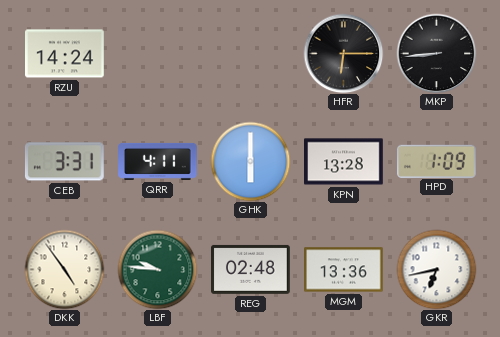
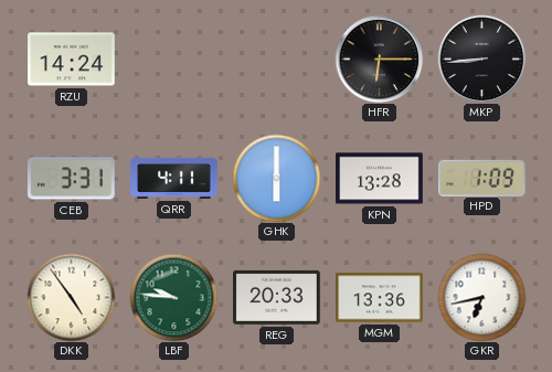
REG: 02:48 -> 20:33 (277, 297)
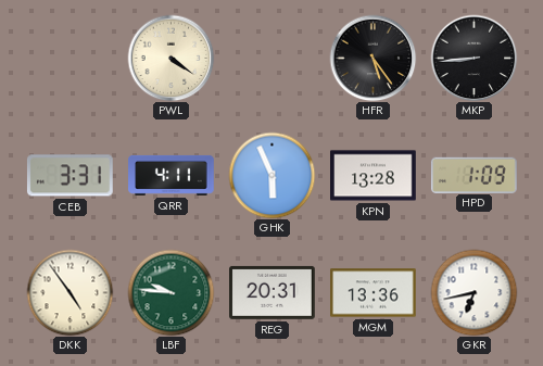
RZU: 14:24 -> none (72, 60)
PWL: none -> 4:21 (171, 58)
HFR: 6:15 -> 5:24 (372, 58)
GHK: 6:00 -> 5:56 (271, 175)
REG: 20:33 -> 20:31 (273, 292)
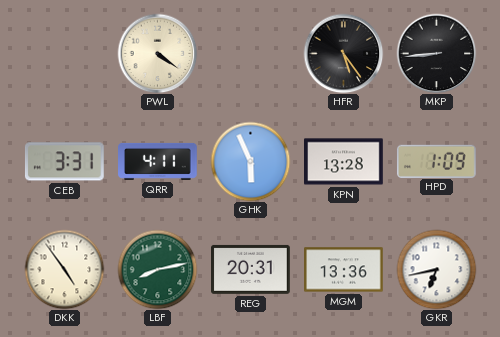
LBF: 9:46 -> 8:13 (157, 269)
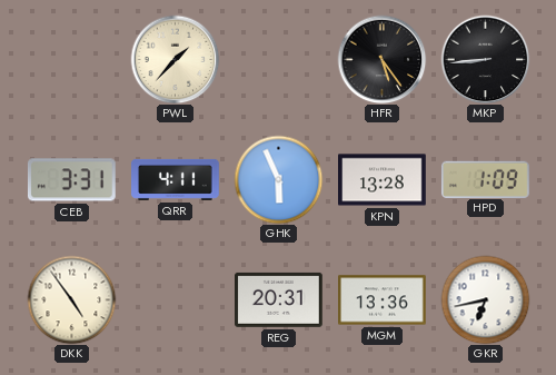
PWL: 4:21 -> 1:37 (175, 59)
LBF: 8:13 -> none (157, 269)
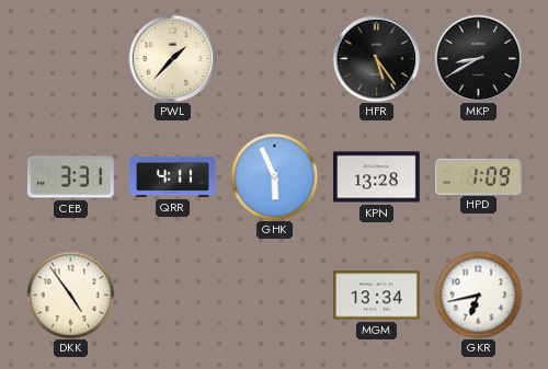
MKP: 8:44 -> 8:40 (478, 58)
REG: 20:31 -> none (279, 299)
MGM: 13:36 -> 13:34 (377, 296)
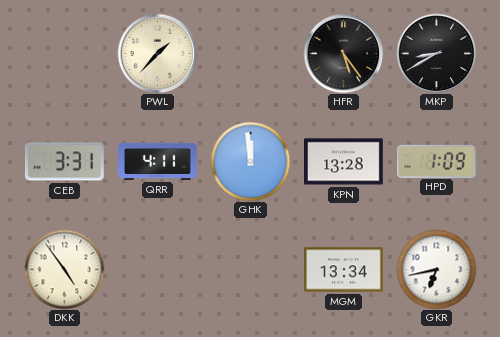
GHK: 5:56 -> 11:59 (250, 161)
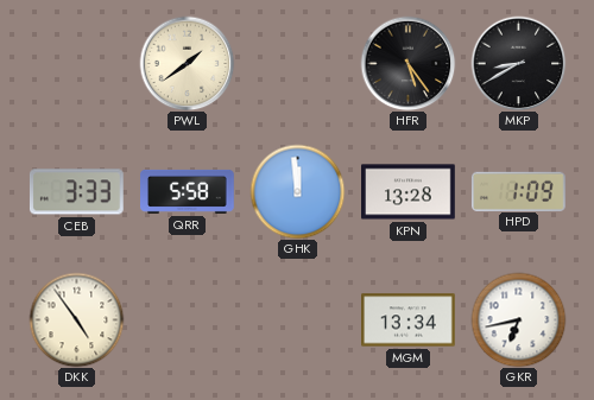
PWL: 1:37 -> 1:39 (187, 63)
CEB: 3:31 -> 3:33 (76, 192)
QRR: 4:11 -> 5:58 (188, 191)
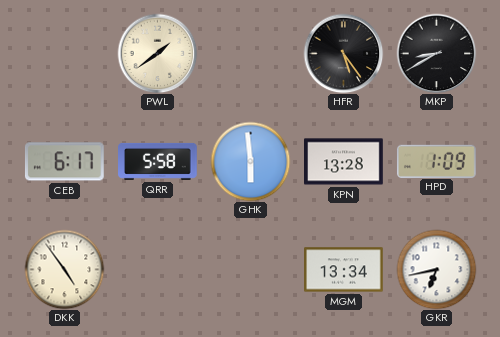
CEB: 3:33 -> 6:17 (64, 162)
GHK: 11:59 -> 5:59 (250, 161)
